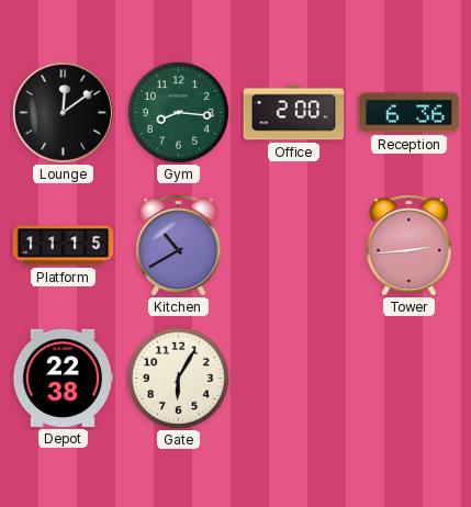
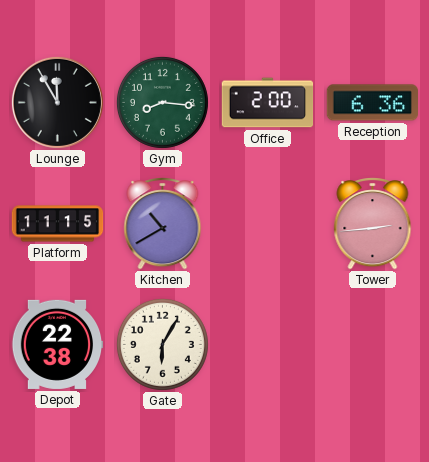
Lounge: 12:09 -> 11:55 (57, 102)
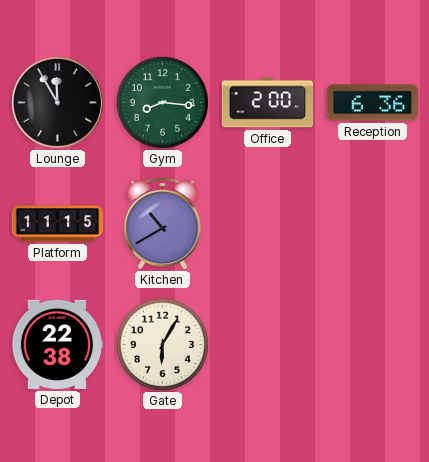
Tower: 2:44 -> none (373, 224)
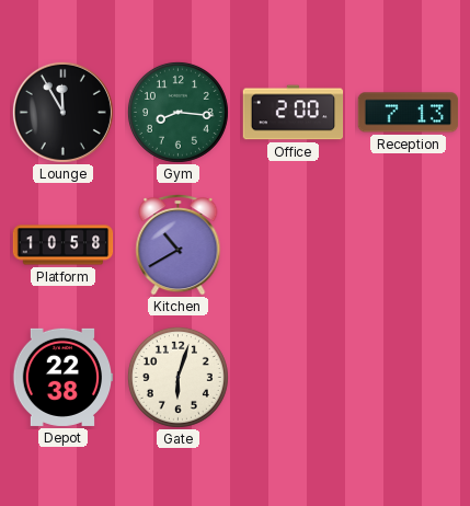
Reception: 6:36 -> 7:13 (408, 113)
Platform: 11:15 -> 10:58 (64, 245)
Gate: 6:05 -> 6:03 (177, 377)
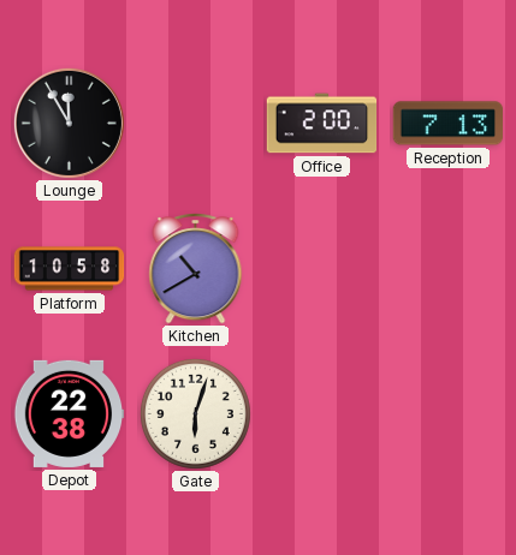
Gym: 8:16 -> none (177, 112)
